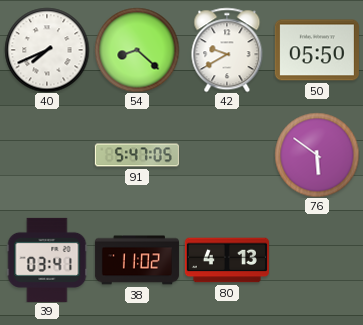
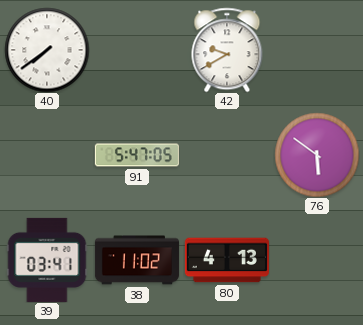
40: 7:41 -> 7:39 (47, 50)
54: 8:22 -> none (137, 50)
50: 05:50 -> none (317, 50)
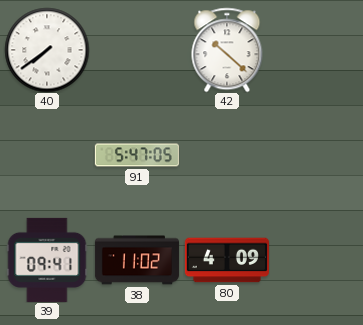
42: 9:40 -> 10:22 (227, 50)
76: 5:51 -> none (317, 155)
39: 03:41 -> 09:41 (47, 260)
80: 4:13 -> 4:09 (227, 260)
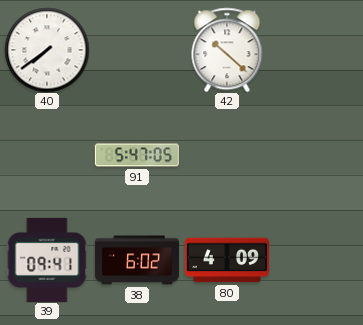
38: 11:02 -> 6:02 (137, 260)
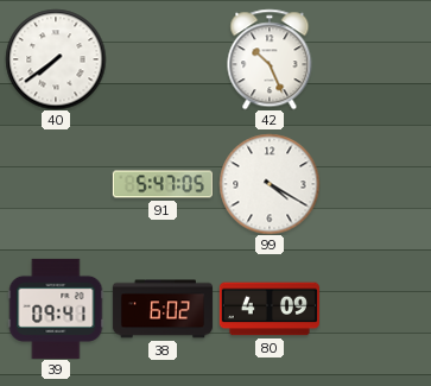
42: 10:22 -> 10:26 (270, 59)
99: none -> 4:20 (270, 184)
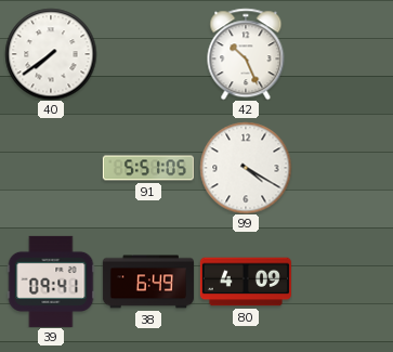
91: 5:47 -> 5:51 (148, 168)
38: 6:02 -> 6:49 (148, 282)
